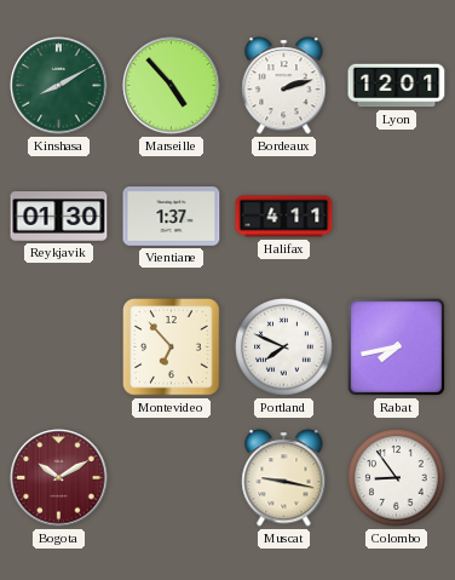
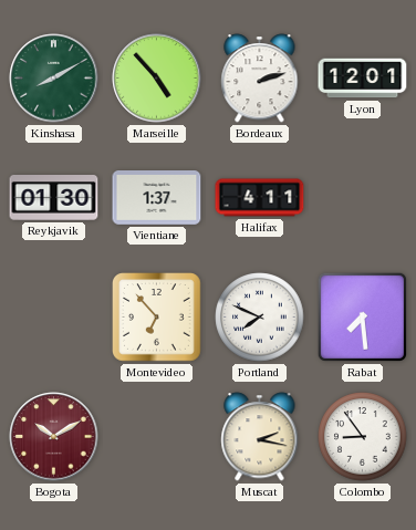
Rabat: 7:43 -> 7:29 (362, 316)
Muscat: 9:17 -> 2:17 (260, 437)
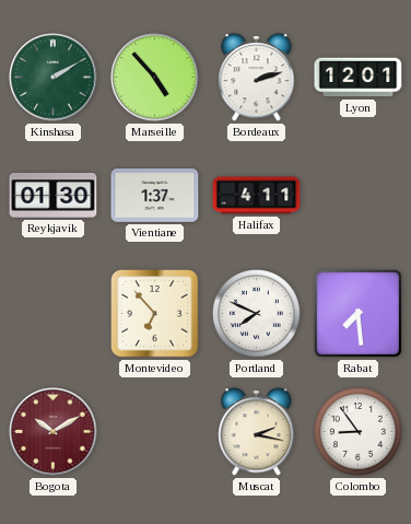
Kinshasa: 8:10 -> 2:10 (54, 78)
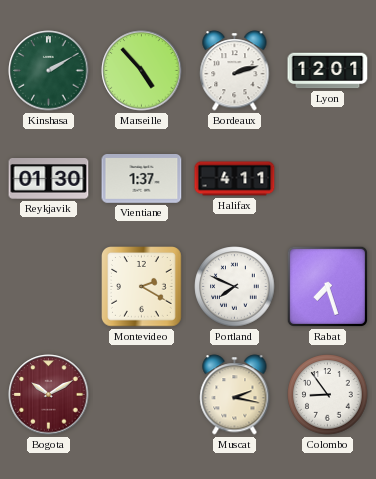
Montevideo: 6:53 -> 2:20 (142, 287)
Rabat: 7:29 -> 7:27 (327, 286)
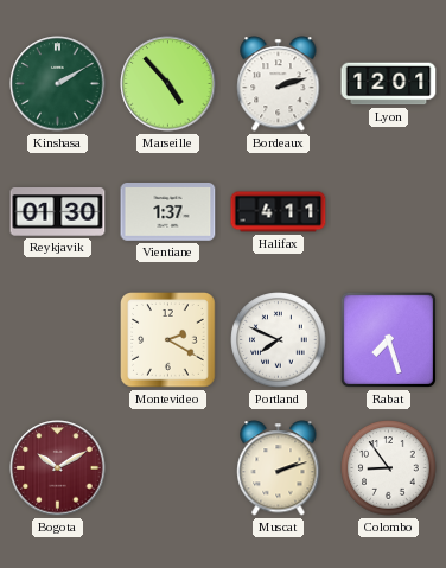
Muscat: 2:17 -> 2:12 (279, 468)
